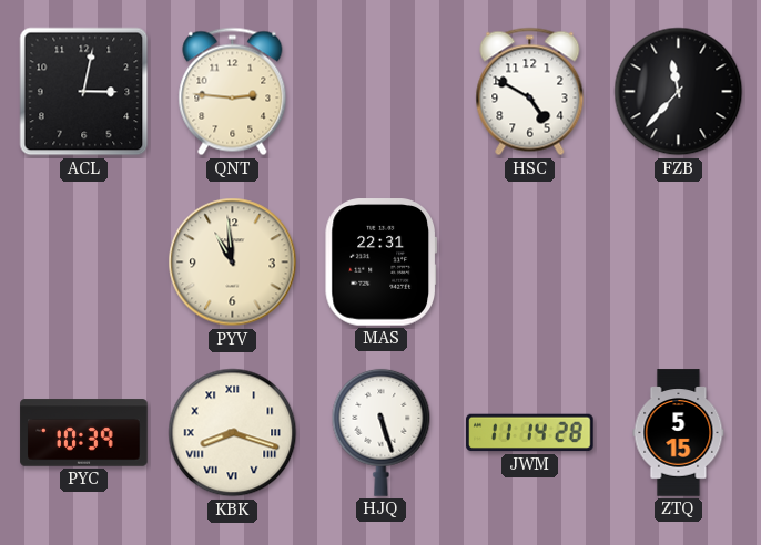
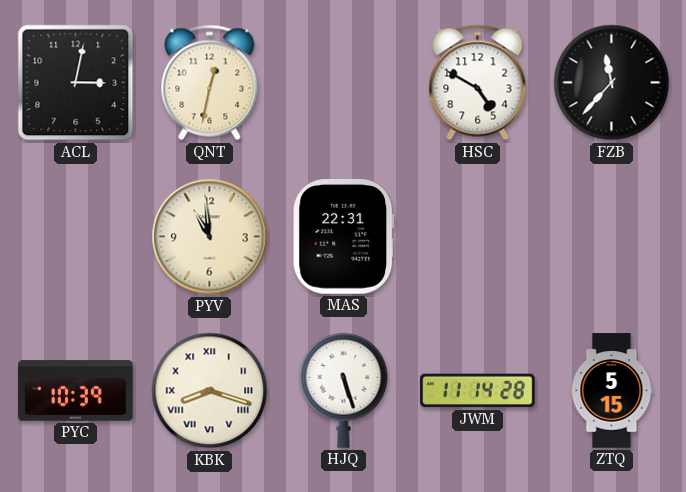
QNT: 2:46 -> 12:32 (210, 83)
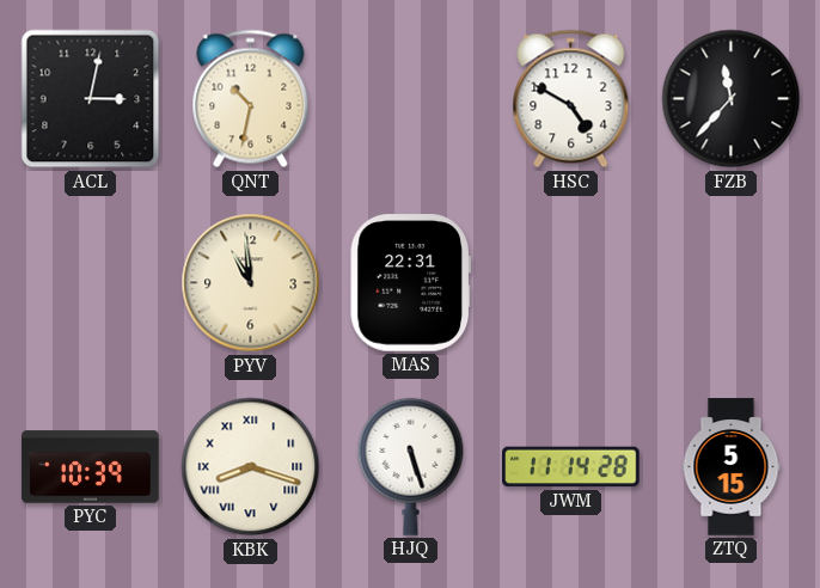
QNT: 12:32 -> 10:32 (251, 99)
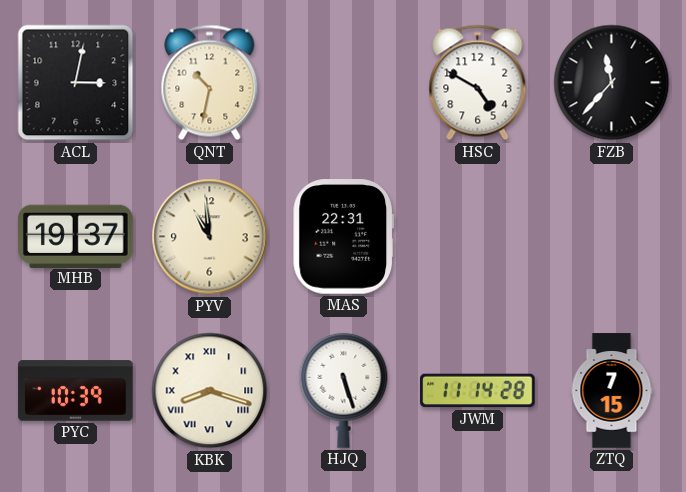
MHB: none -> 19:37 (76, 236)
ZTQ: 5:15 -> 7:15 (612, 391)
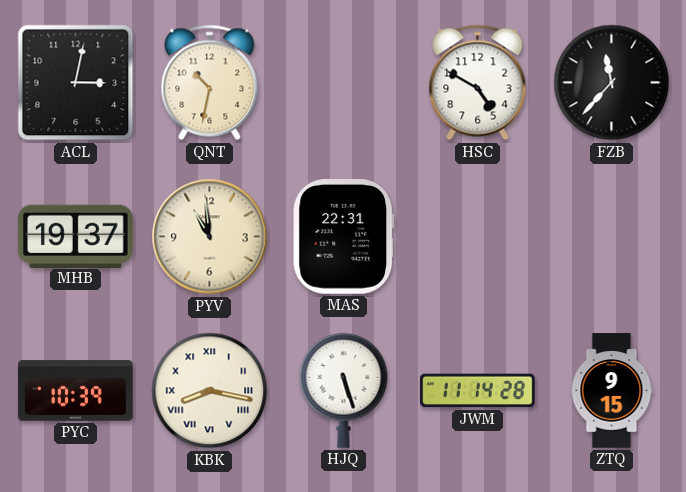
KBK: 8:18 -> 8:17 (210, 391)
ZTQ: 7:15 -> 9:15 (612, 391)
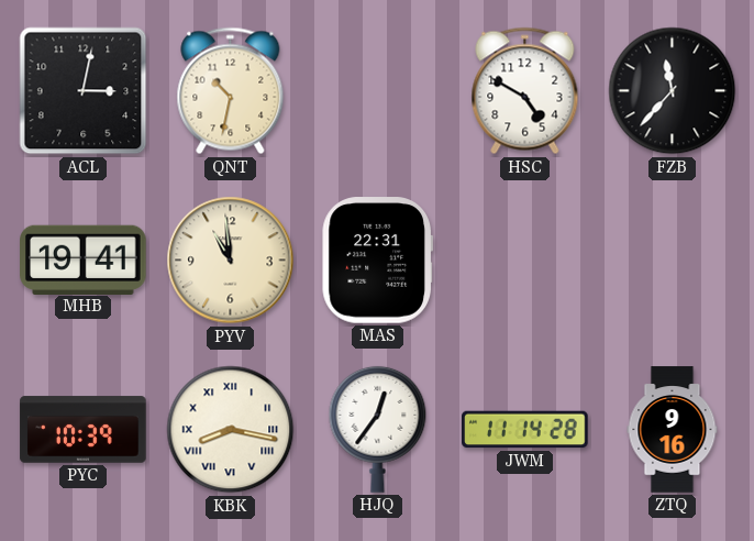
MHB: 19:37 -> 19:41 (84, 260)
HJQ: 5:27 -> 12:36 (378, 429)
ZTQ: 9:15 -> 9:16 (673, 430)
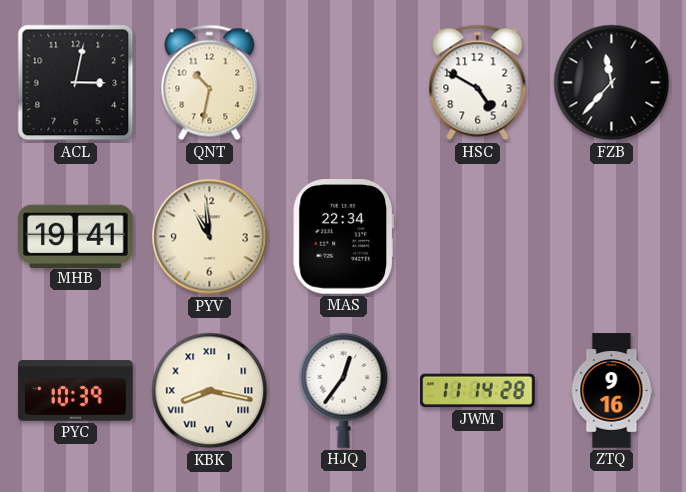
MAS: 22:31 -> 22:34 (343, 237)
